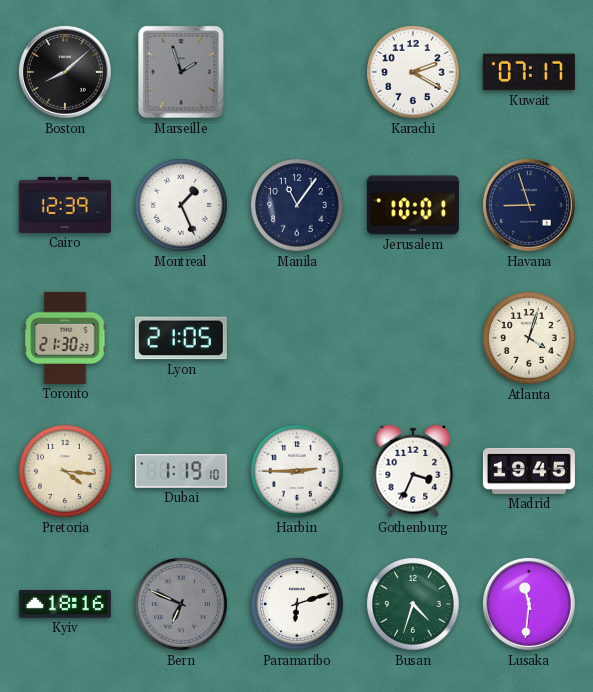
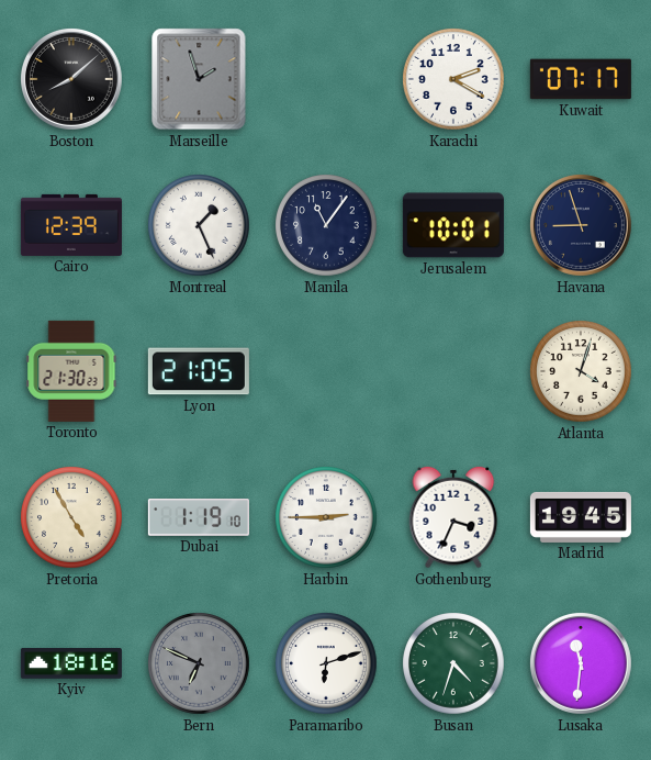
Pretoria: 4:16 -> 4:55 (71, 517)
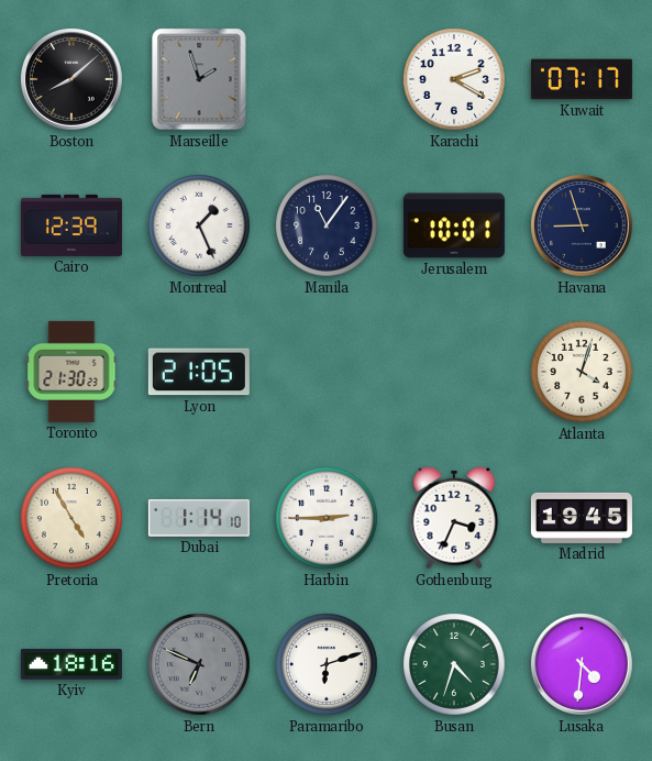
Dubai: 1:19 -> 1:14 (199, 518)
Lusaka: 11:31 -> 4:31 (582, 664)
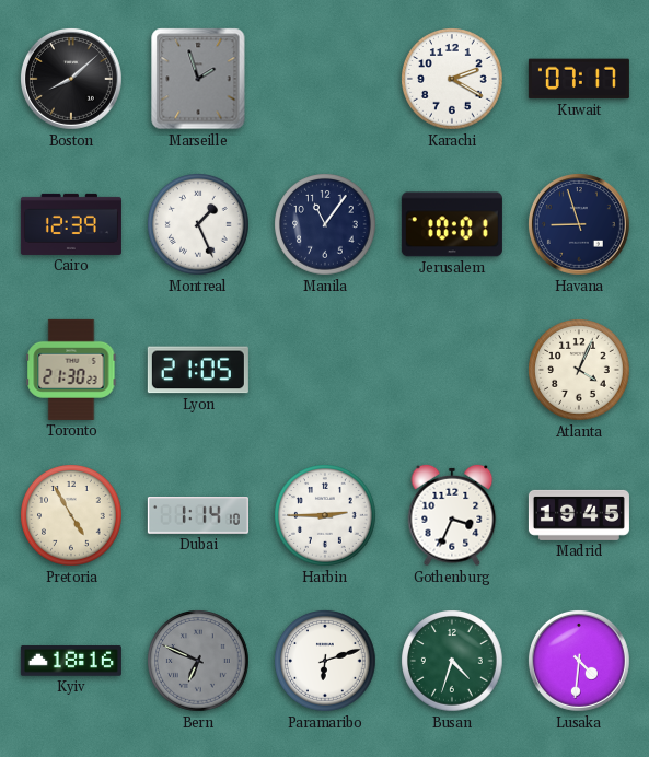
Atlanta: 4:03 -> 4:04 (579, 370)
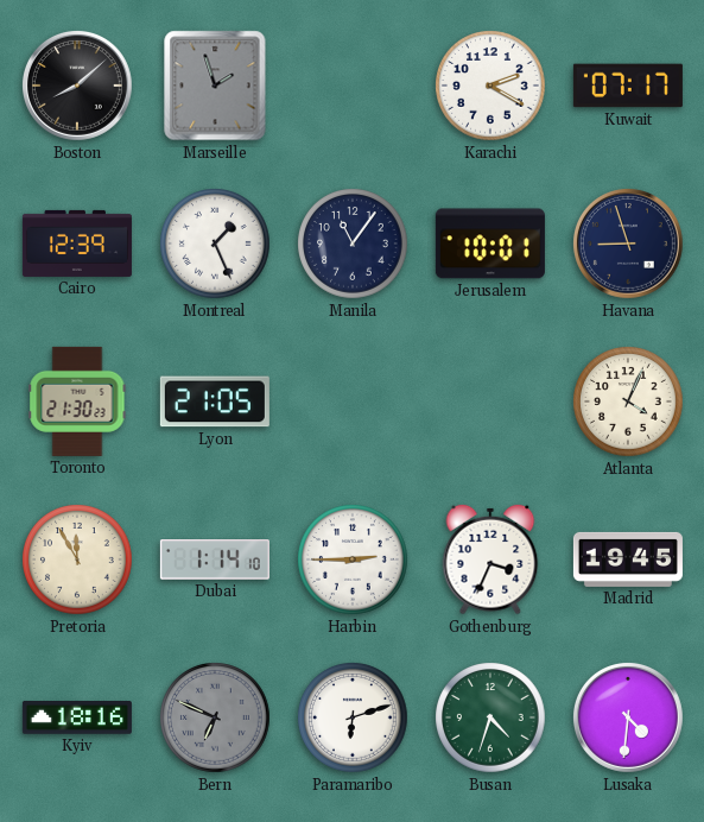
Pretoria: 4:55 -> 11:55 (77, 559)
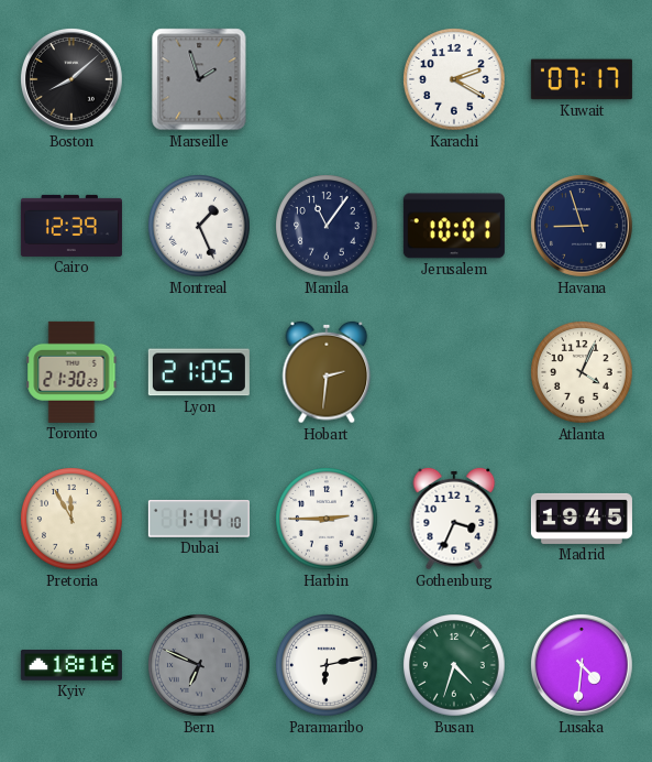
Hobart: none -> 2:31 (327, 372)
Paramaribo: 6:12 -> 6:13 (327, 665)
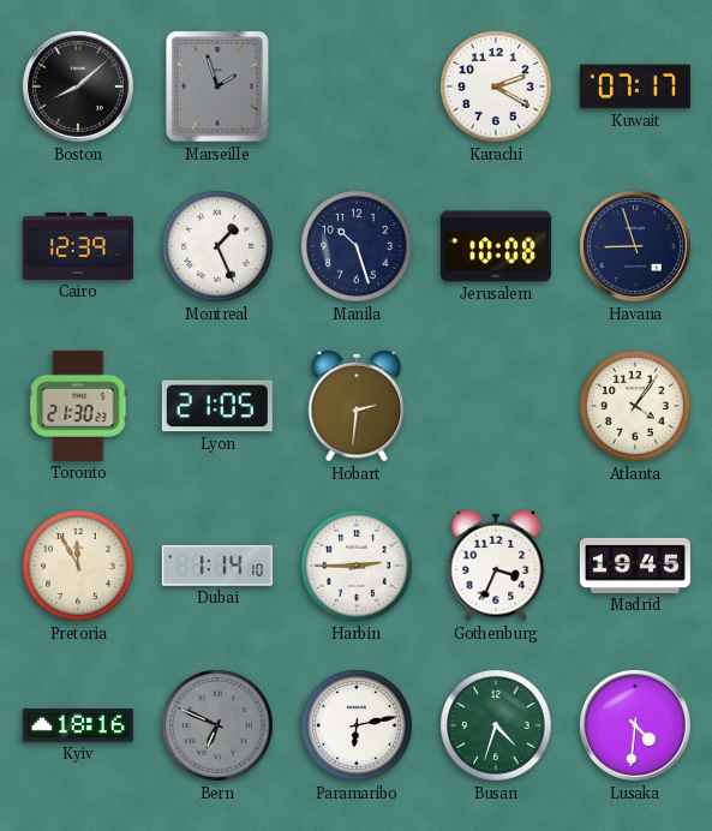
Manila: 11:06 -> 10:27 (357, 246)
Jerusalem: 10:01 -> 10:08 (496, 246)
Atlanta: 4:04 -> 4:06 (635, 406)
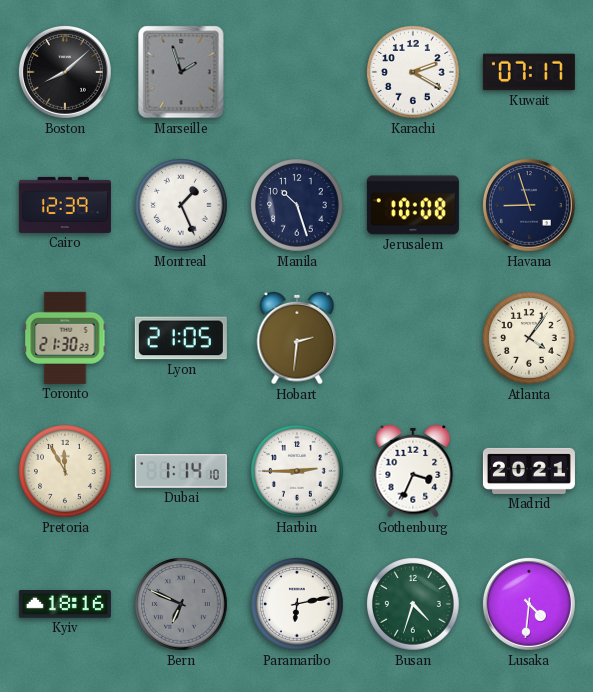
Madrid: 19:45 -> 20:21 (529, 471)
